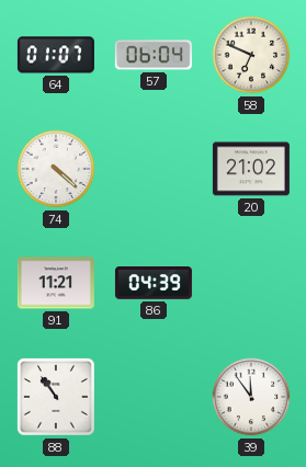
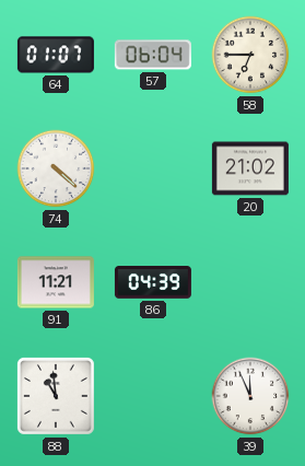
58: 6:49 -> 6:45 (250, 55)
88: 10:54 -> 10:59 (56, 396)
39: 11:54 -> 11:56 (250, 396)
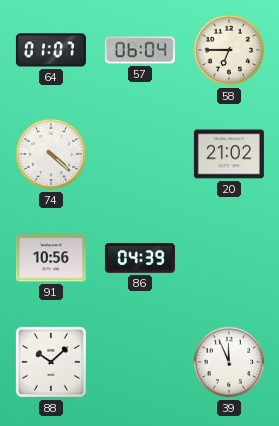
91: 11:21 -> 10:56 (51, 258)
88: 10:59 -> 10:08 (51, 362)
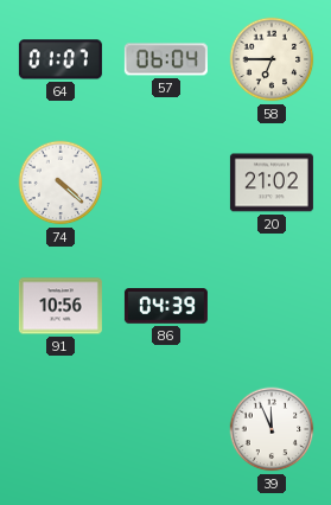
88: 10:08 -> none (51, 362)
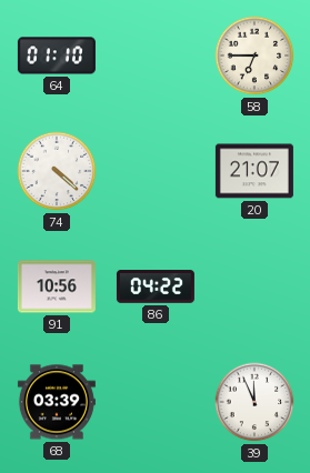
64: 01:07 -> 01:10 (57, 56)
57: 06:04 -> none (166, 59)
20: 21:02 -> 21:07 (254, 171)
86: 04:39 -> 04:22 (156, 286)
68: none -> 03:39 (57, 402)
